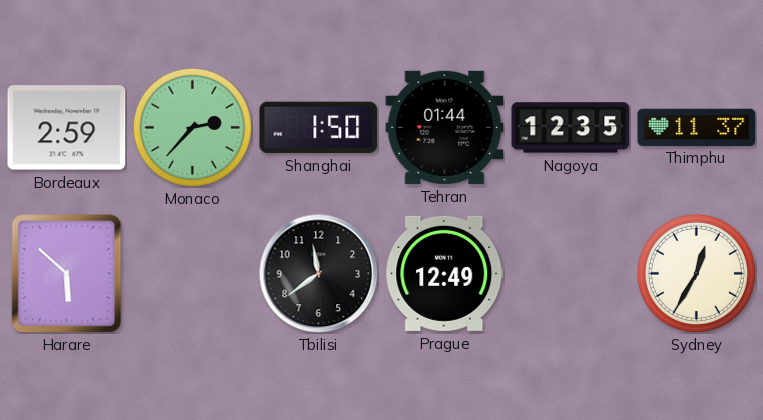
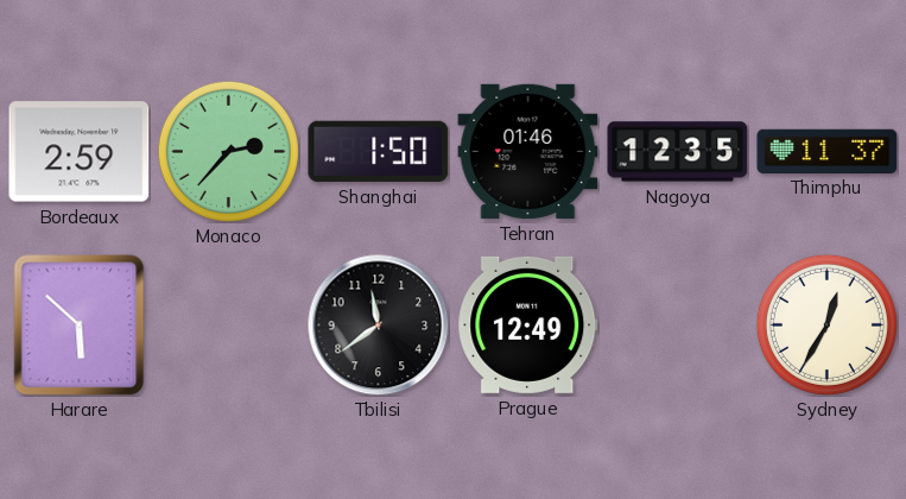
Tehran: 01:44 -> 01:46 (528, 151)
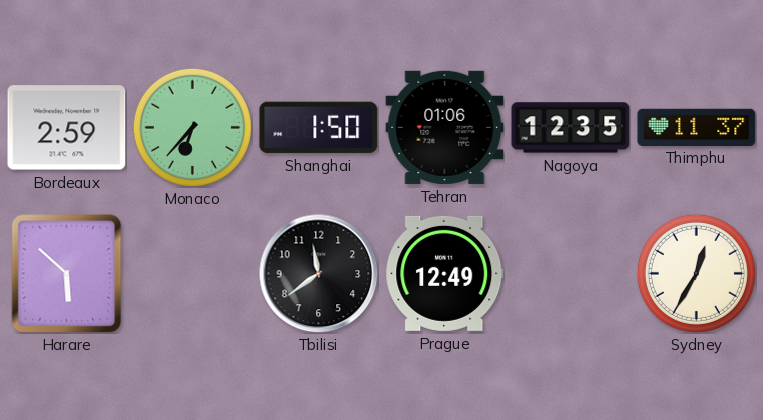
Monaco: 2:37 -> 6:37 (192, 127)
Tehran: 01:46 -> 01:06 (445, 127)
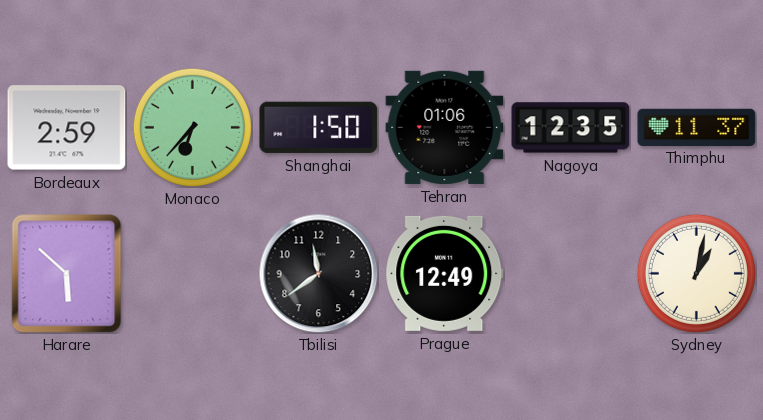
Sydney: 12:35 -> 1:02 (696, 273)
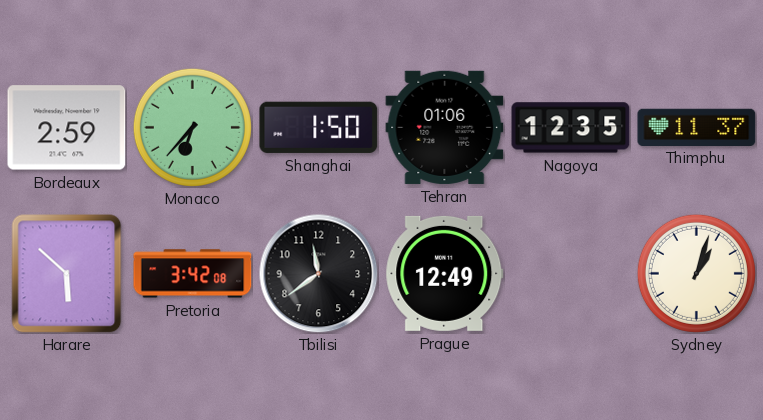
Pretoria: none -> 3:42 (193, 274)
Sydney: 1:02 -> 1:03 (696, 273)
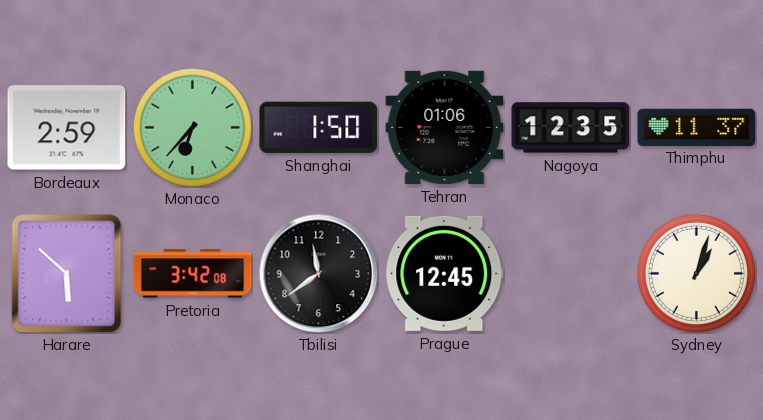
Prague: 12:49 -> 12:45 (445, 273)
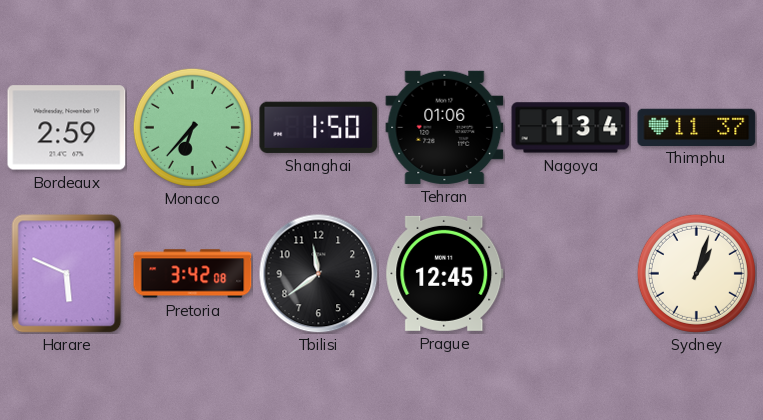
Nagoya: 12:35 -> 1:34 (571, 128)
Harare: 5:52 -> 5:49 (67, 274)
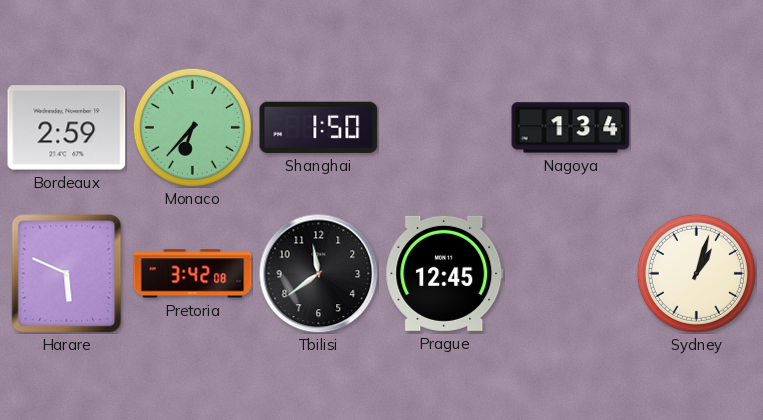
Tehran: 01:06 -> none (445, 127)
Thimphu: 11:37 -> none (697, 127)
